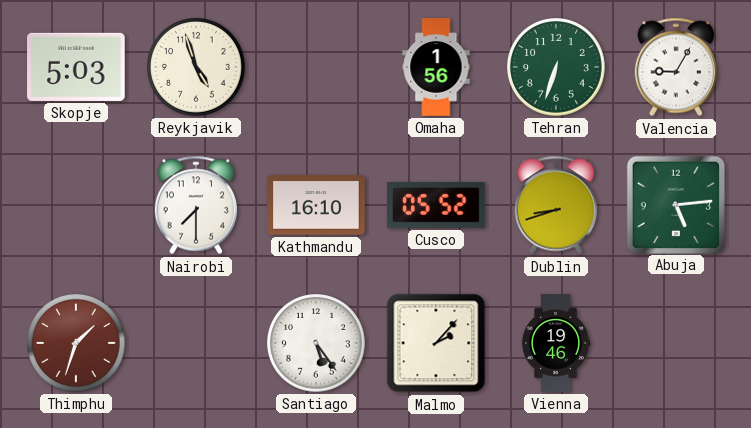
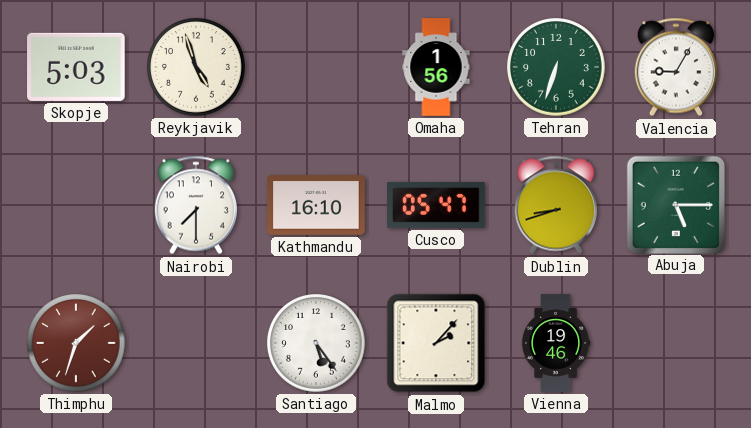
Cusco: 05:52 -> 05:47 (436, 205)
Abuja: 5:14 -> 5:15 (675, 204)
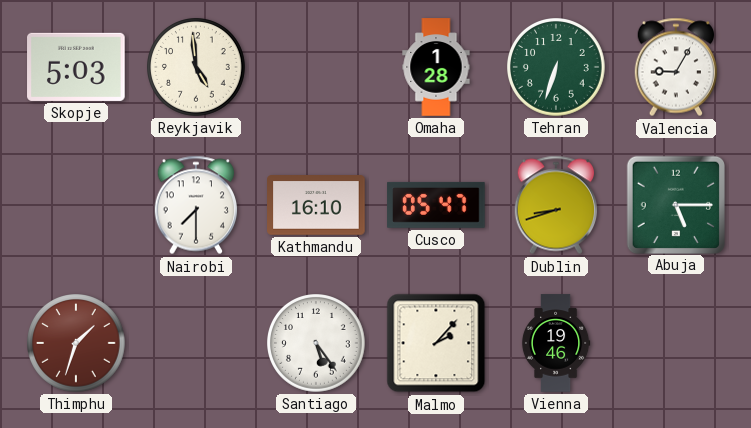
Reykjavik: 4:57 -> 4:59 (197, 68)
Omaha: 1:56 -> 1:28 (436, 67)
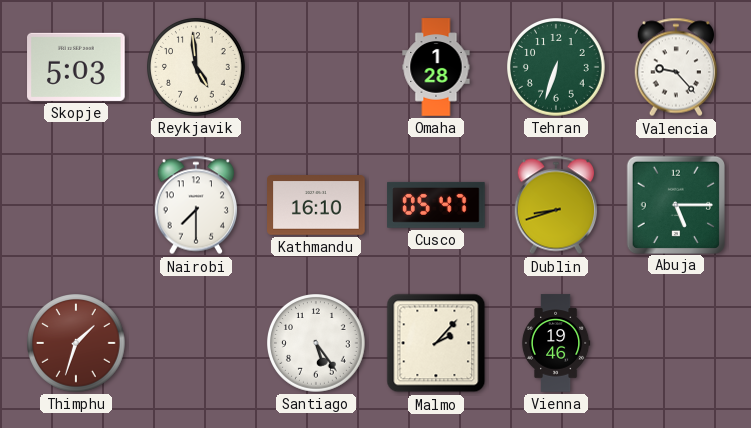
Valencia: 9:05 -> 9:23 (676, 67)
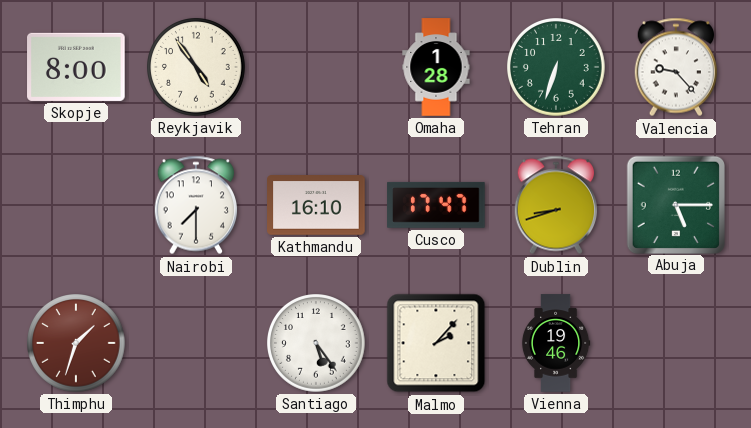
Skopje: 5:03 -> 8:00 (76, 67)
Reykjavik: 4:59 -> 4:54 (197, 68)
Cusco: 05:47 -> 17:47 (436, 205)
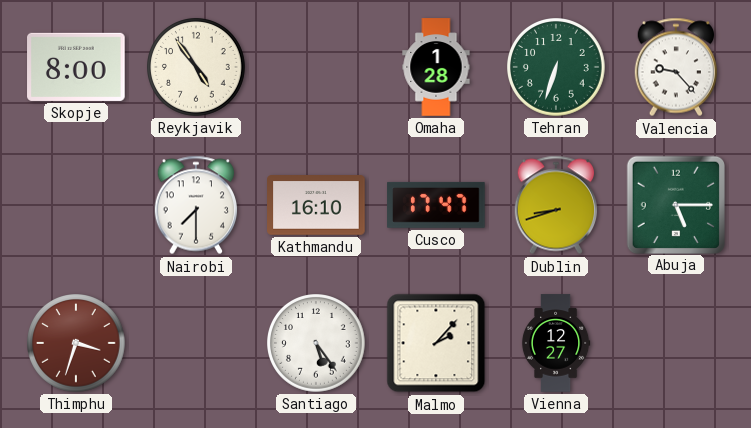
Thimphu: 1:33 -> 3:33 (77, 344)
Vienna: 19:46 -> 12:27 (556, 343)
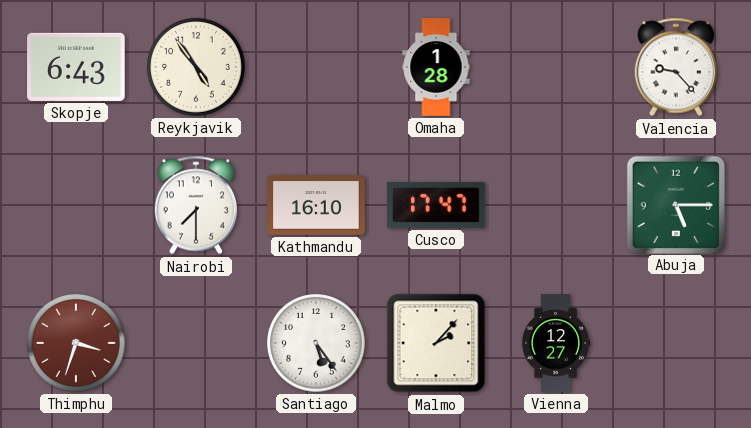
Skopje: 8:00 -> 6:43 (76, 67)
Tehran: 6:33 -> none (557, 68)
Dublin: 8:42 -> none (556, 205)
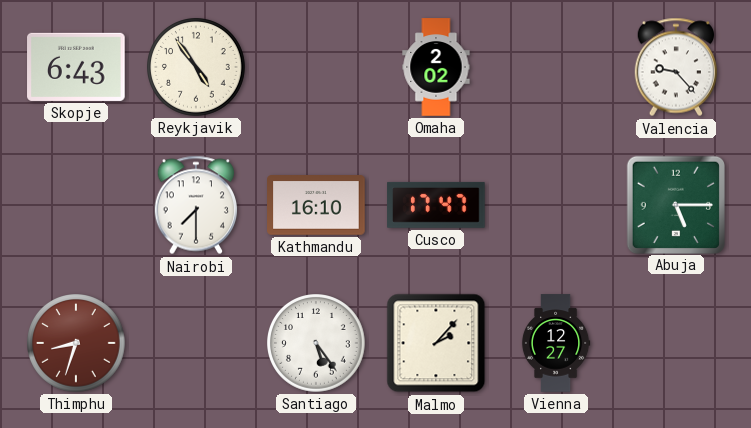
Omaha: 1:28 -> 2:02 (436, 67)
Thimphu: 3:33 -> 8:33 (77, 344)
